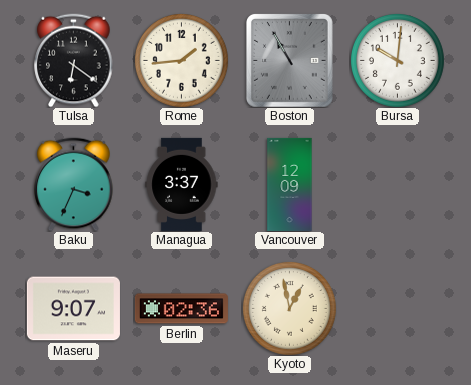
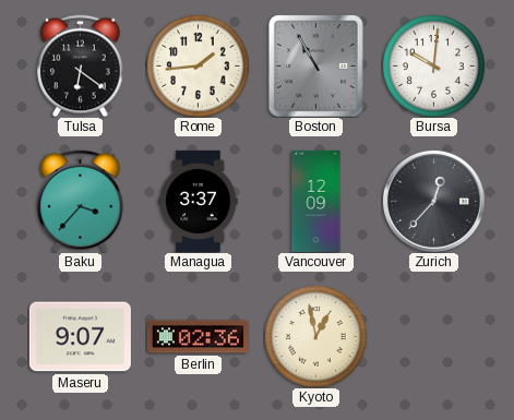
Baku: 3:34 -> 3:37 (81, 201)
Zurich: none -> 12:37 (433, 201)
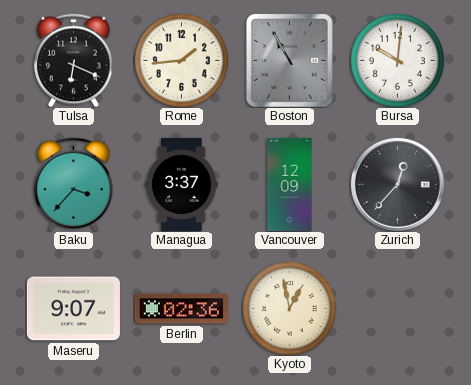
Tulsa: 6:21 -> 6:19 (74, 60)
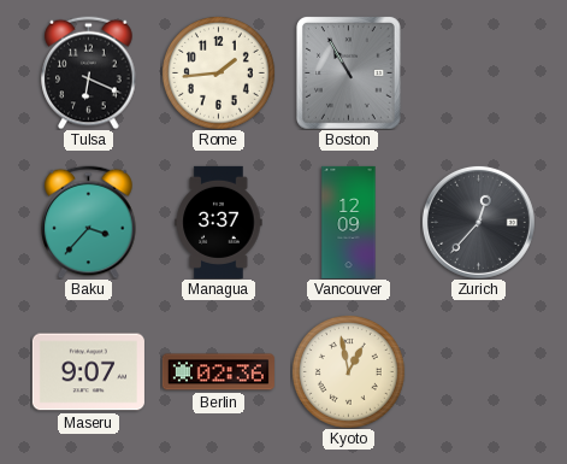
Bursa: 10:01 -> none (397, 60)
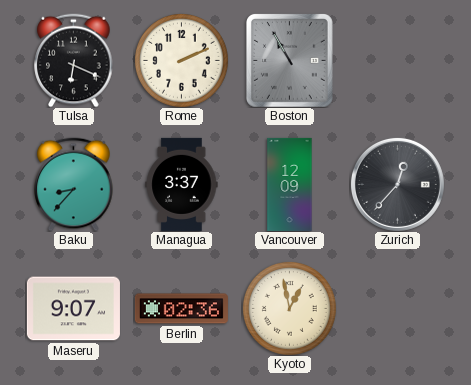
Rome: 1:44 -> 2:11 (181, 60)
Baku: 3:37 -> 8:37 (74, 184)
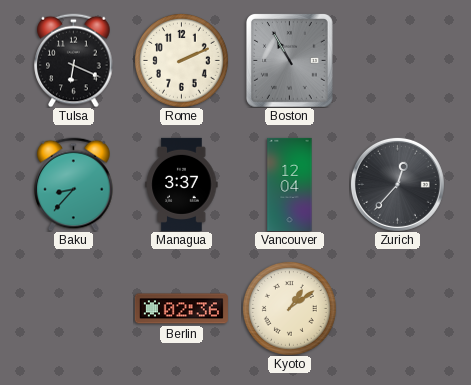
Vancouver: 12:09 -> 12:04 (290, 184)
Maseru: 9:07 -> none (73, 309)
Kyoto: 12:58 -> 1:09 (289, 308)
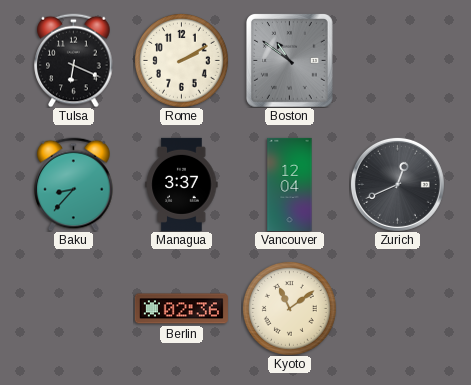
Rome: 2:11 -> 2:10 (181, 60)
Boston: 10:55 -> 10:51 (289, 60)
Zurich: 12:37 -> 12:41 (397, 184)
Kyoto: 1:09 -> 11:09 (289, 308)
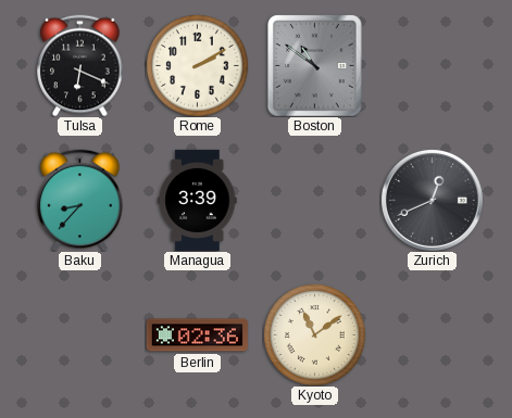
Managua: 3:37 -> 3:39 (198, 200)
Vancouver: 12:04 -> none (290, 184)
